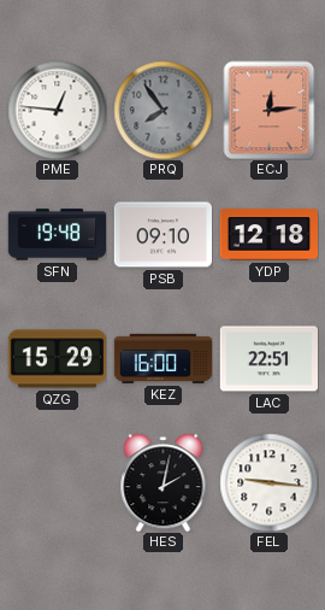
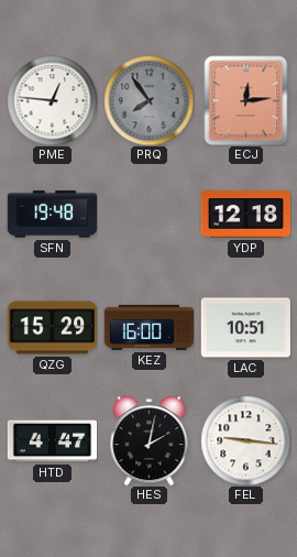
PSB: 09:10 -> none (162, 235)
LAC: 22:51 -> 10:51 (245, 328)
HTD: none -> 4:47 (52, 441)
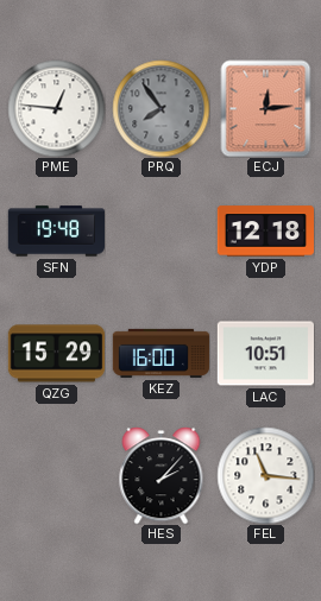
HTD: 4:47 -> none (52, 441)
HES: 2:02 -> 2:07 (162, 475)
FEL: 9:16 -> 11:16 (265, 475)
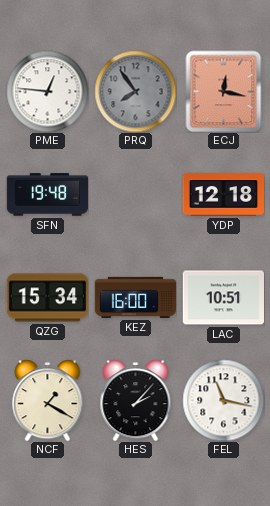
ECJ: 12:14 -> 12:17 (224, 91)
QZG: 15:29 -> 15:34 (47, 298)
NCF: none -> 1:20 (48, 400)
FEL: 11:16 -> 11:17 (223, 400)
